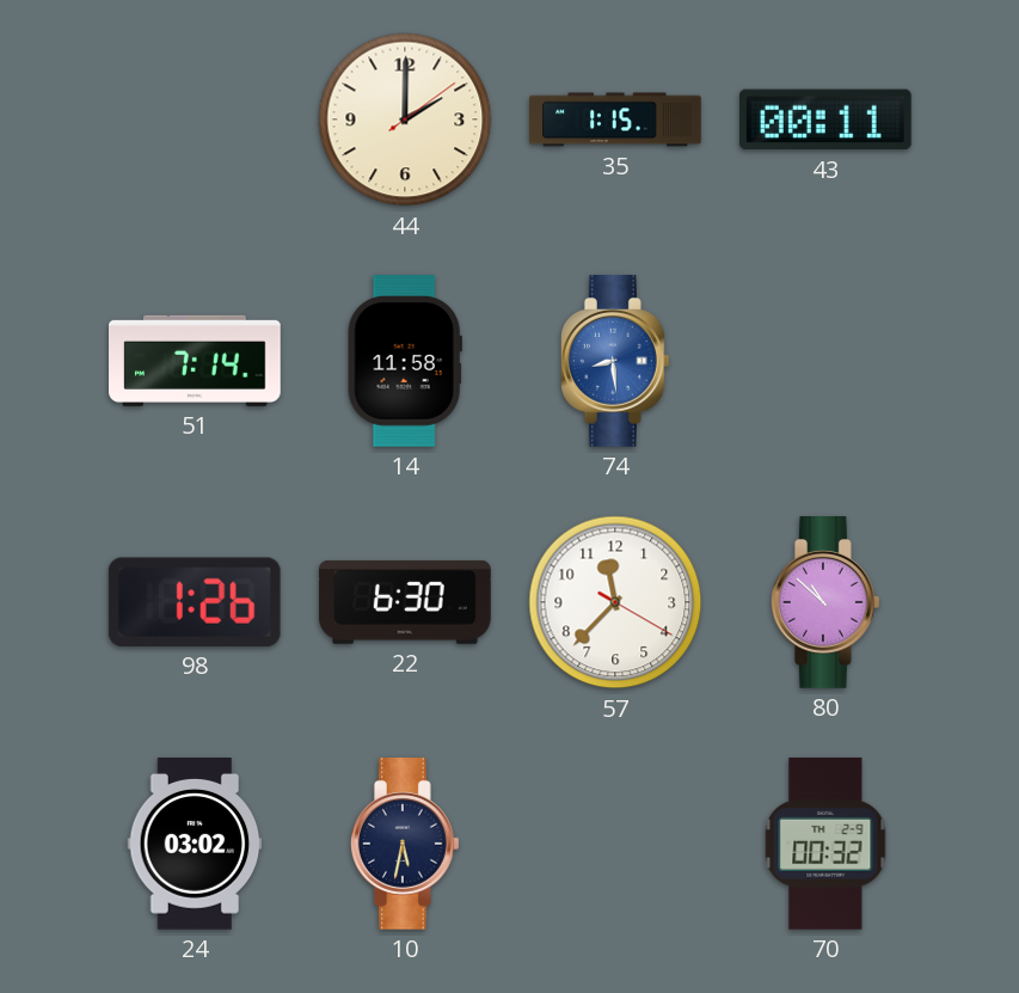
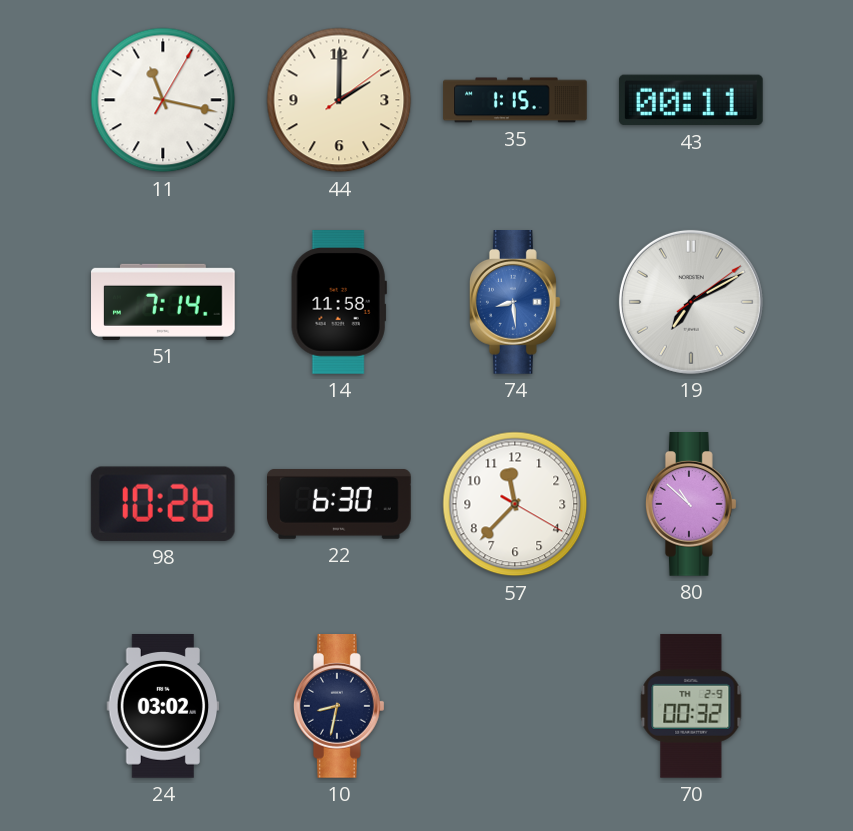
11: none -> 11:17 (163, 100)
19: none -> 7:10 (691, 302)
98: 1:26 -> 10:26 (163, 504)
10: 5:32 -> 8:32 (340, 707)
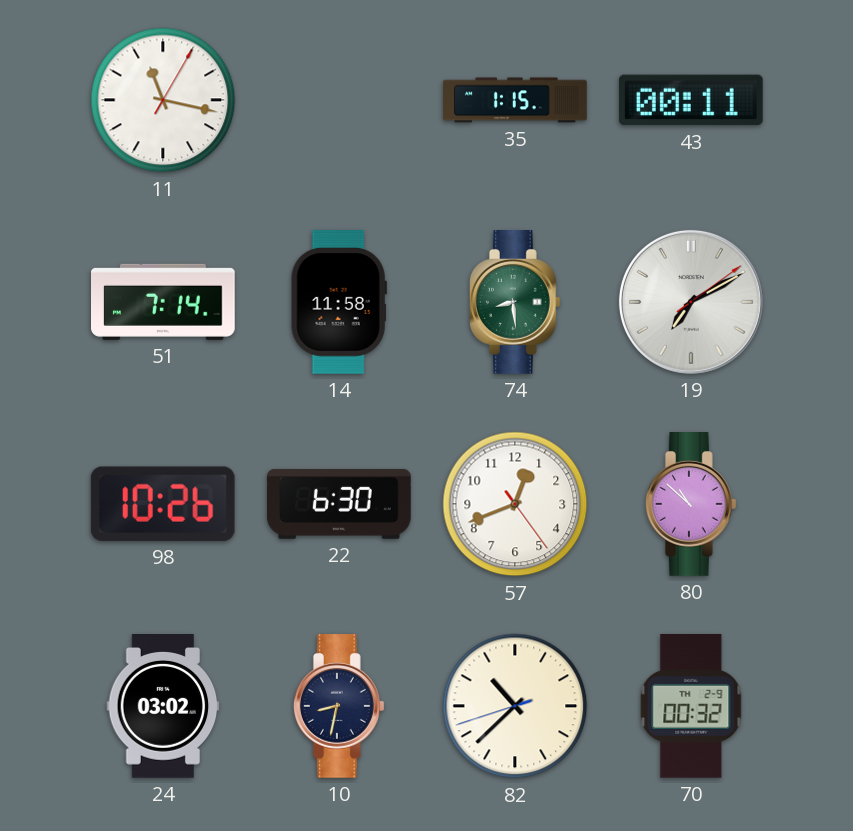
44: 2:00 -> none (339, 100)
74 dial: blue -> green (516, 303)
57: 11:37 -> 12:41 (515, 504)
82: none -> 10:37 (515, 706)
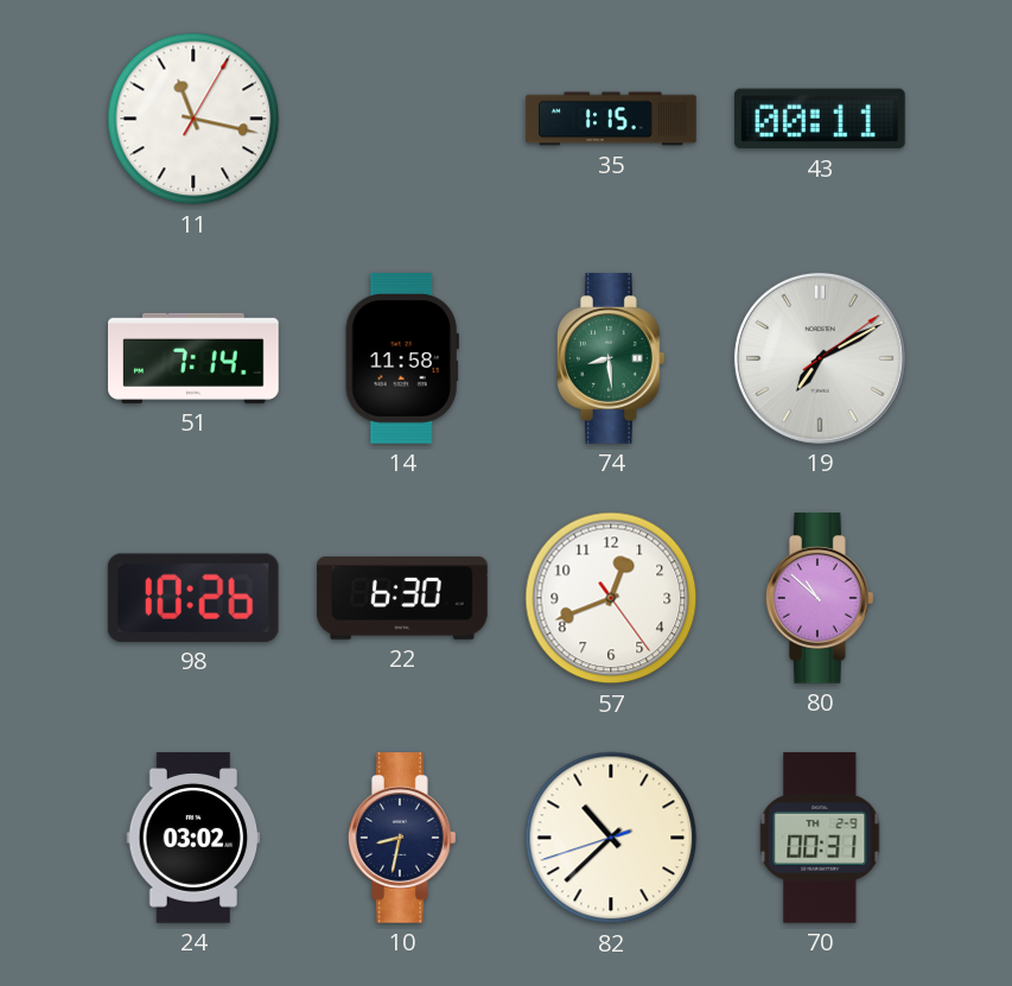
70: 00:32 -> 00:31 (820, 838)
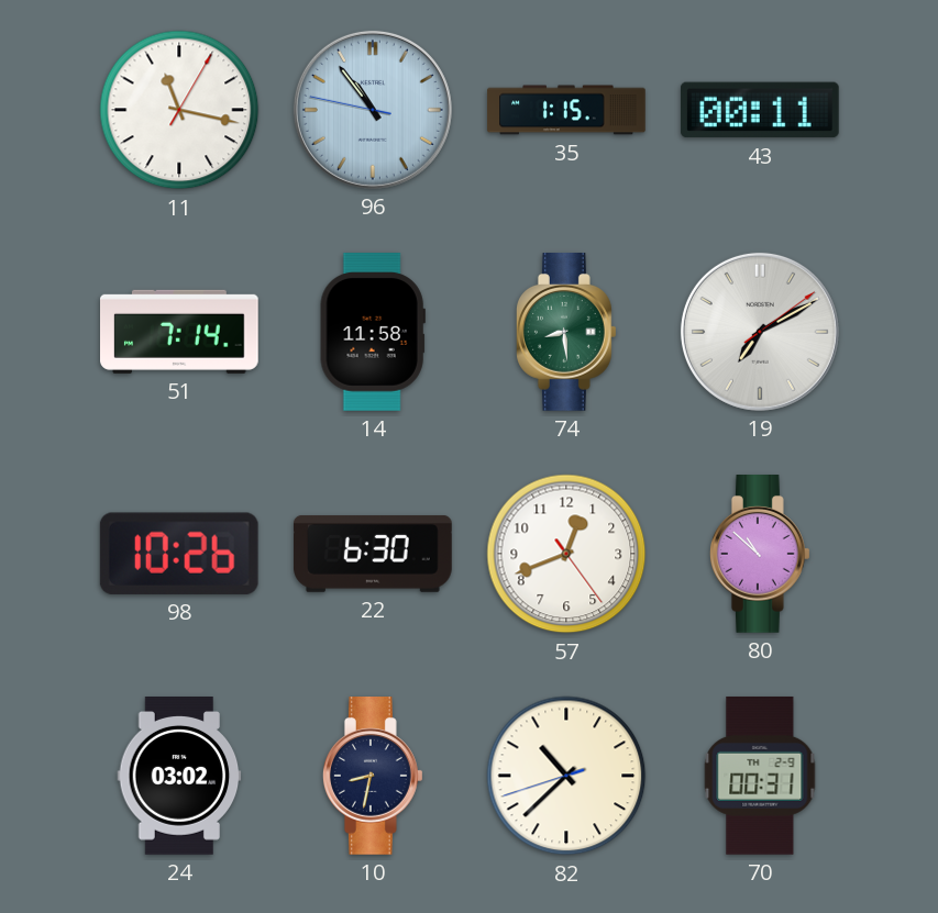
96: none -> 10:53 (373, 110)
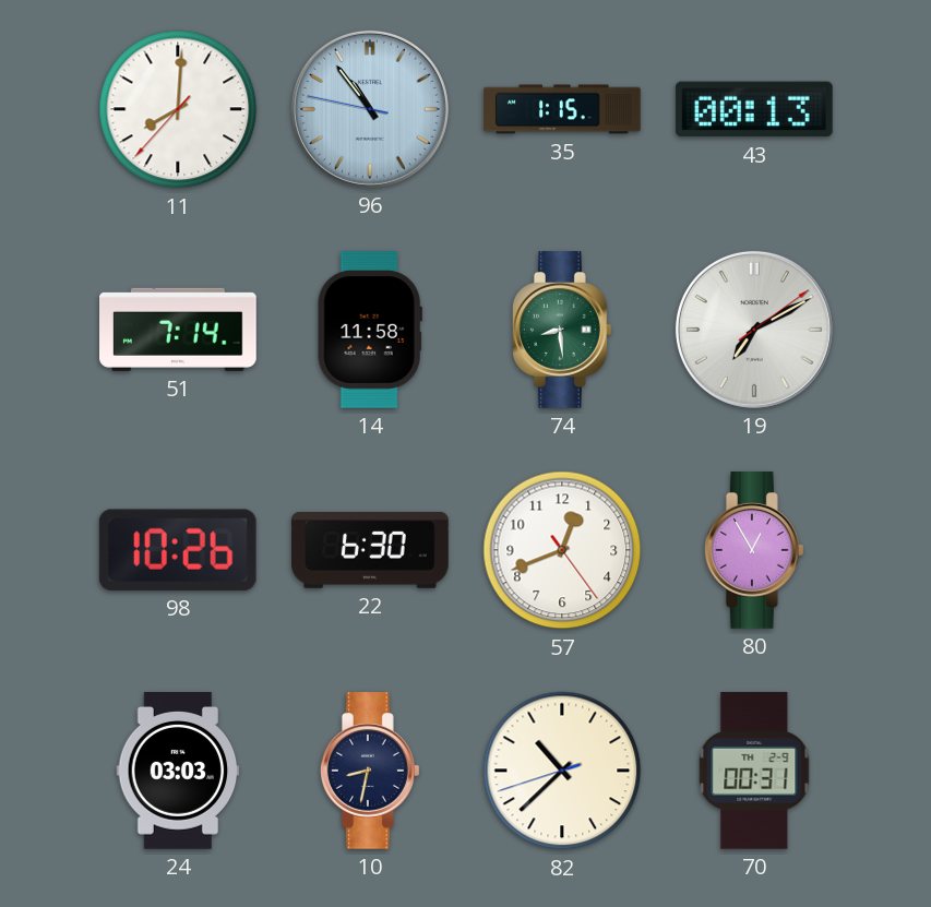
11: 11:17 -> 8:00 (178, 109)
43: 00:11 -> 00:13 (754, 109)
80: 10:52 -> 12:55 (755, 551)
24: 03:02 -> 03:03 (178, 772)
